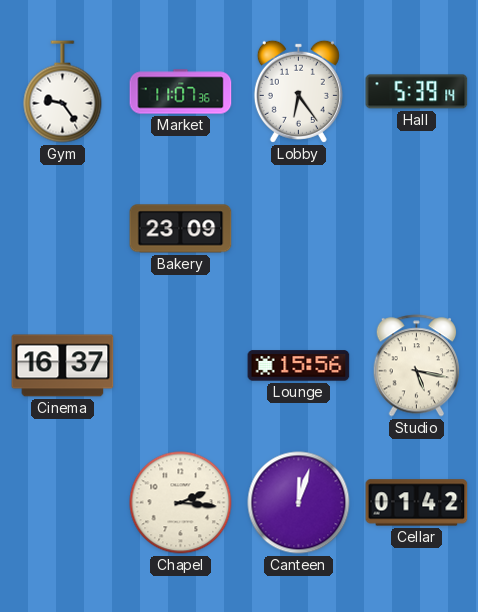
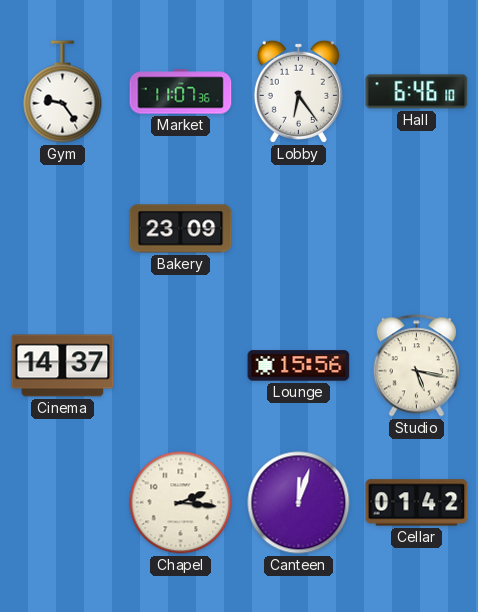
Hall: 5:39 -> 6:46 (417, 92)
Cinema: 16:37 -> 14:37 (63, 366)
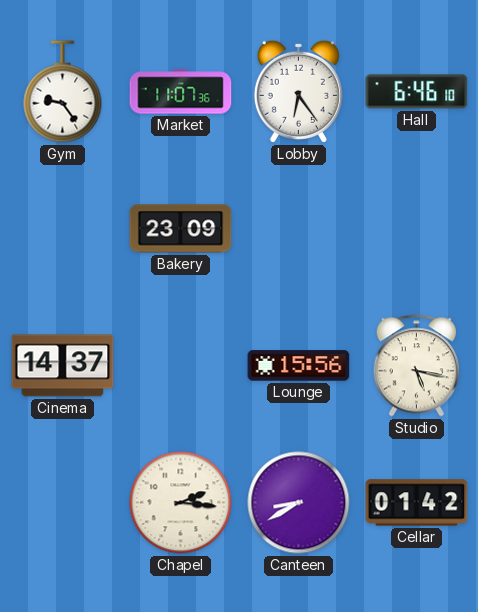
Canteen: 12:03 -> 8:40 (299, 503)
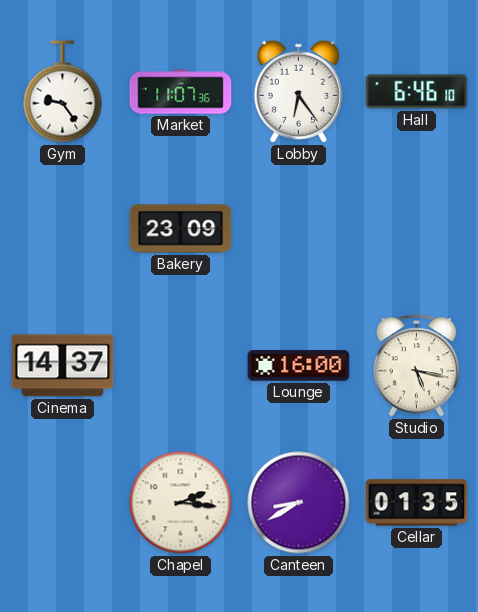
Lounge: 15:56 -> 16:00 (299, 366)
Cellar: 01:42 -> 01:35 (417, 503)
